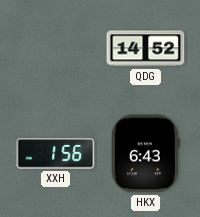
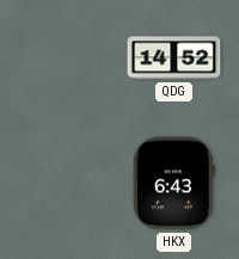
XXH: 1:56 -> none (56, 154)
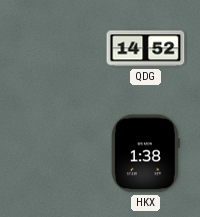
HKX: 6:43 -> 1:38 (145, 154)
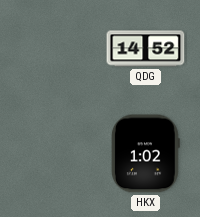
HKX: 1:38 -> 1:02 (145, 154)
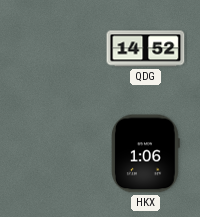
HKX: 1:02 -> 1:06 (145, 154)
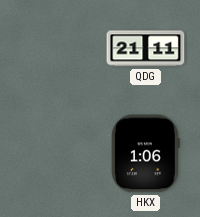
QDG: 14:52 -> 21:11 (146, 49)
